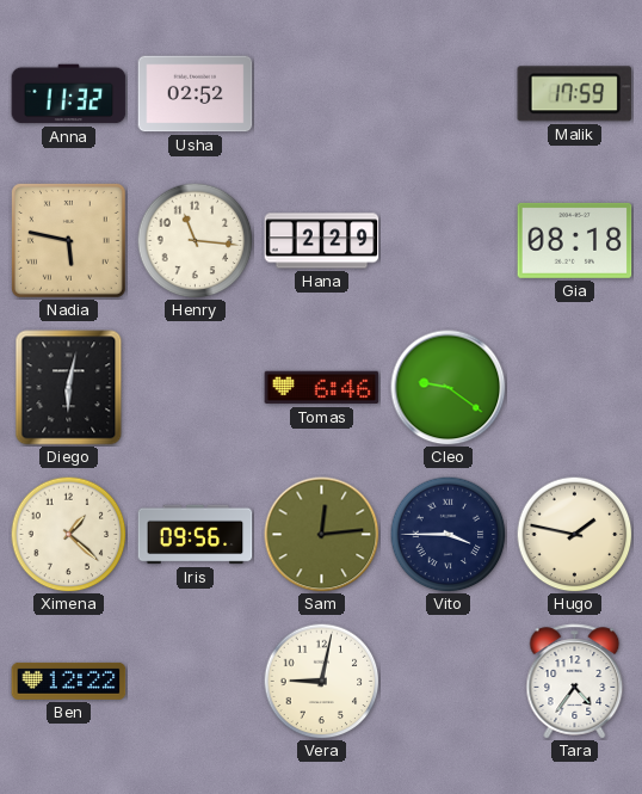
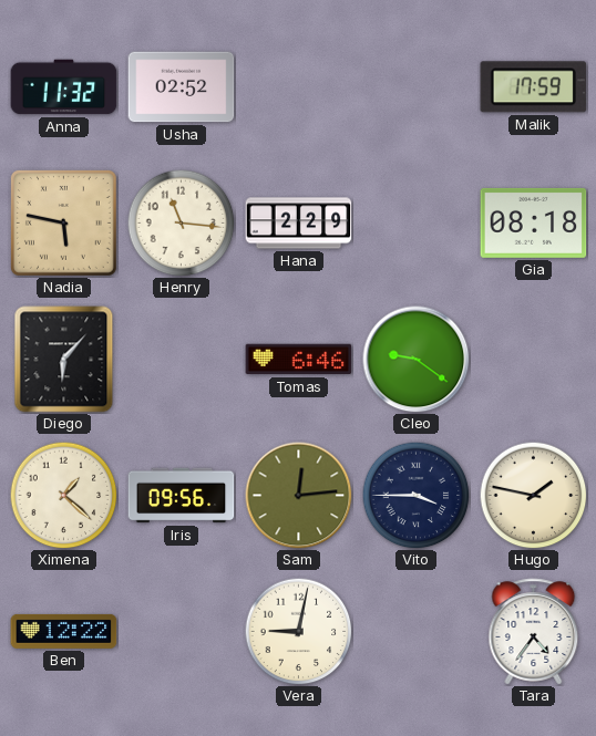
Diego: 6:02 -> 6:07 (64, 360)
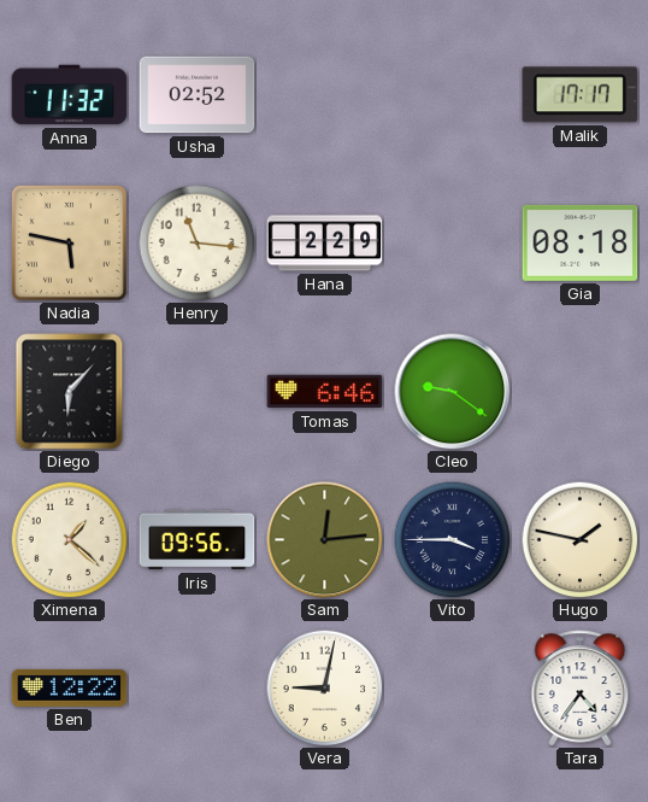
Malik: 17:59 -> 17:17 (581, 95)
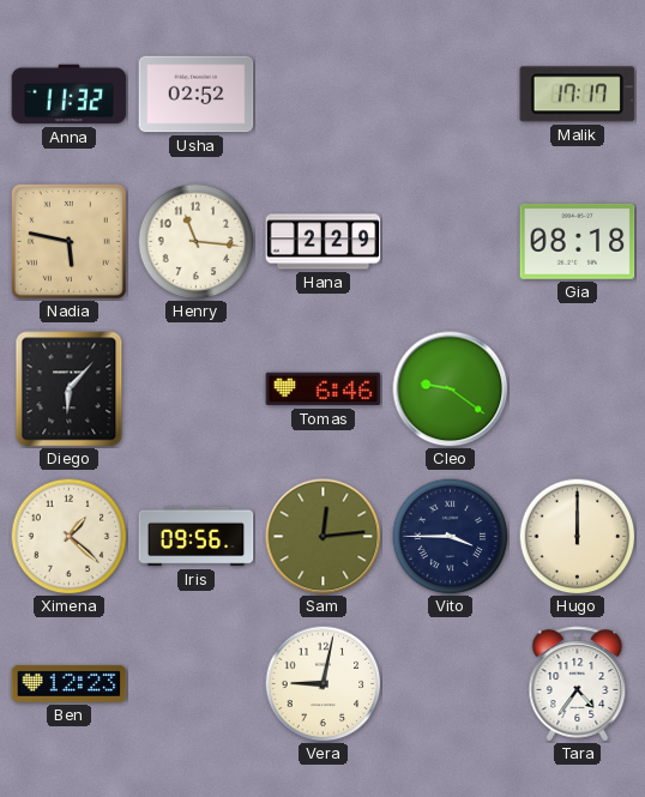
Hugo: 1:47 -> 12:00 (577, 536)
Ben: 12:22 -> 12:23 (70, 683)
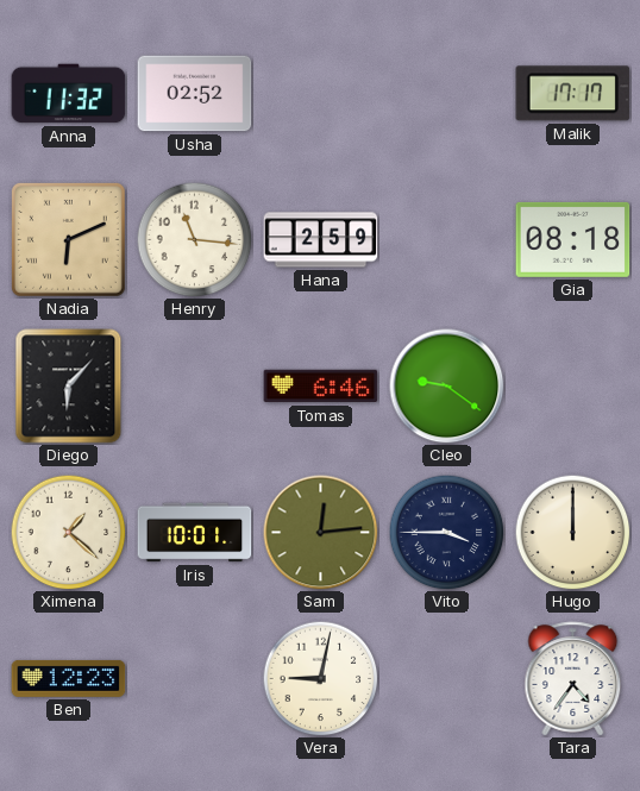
Nadia: 5:47 -> 6:11 (69, 240)
Hana: 2:29 -> 2:59 (321, 240)
Iris: 09:56 -> 10:01 (195, 533)
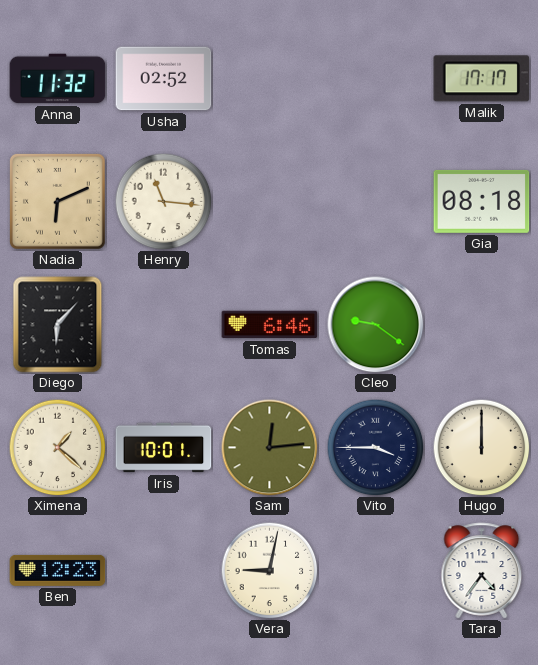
Hana: 2:59 -> none (321, 240)
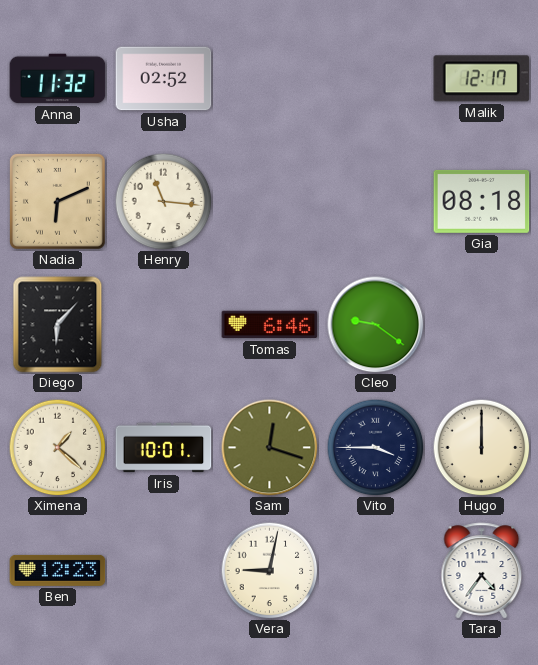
Malik: 17:17 -> 12:17 (482, 79)
Sam: 12:14 -> 12:18 (270, 448)
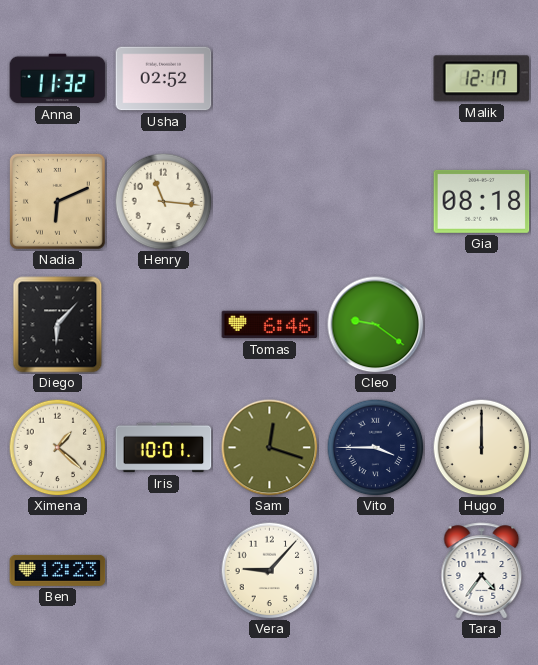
Vera: 9:02 -> 9:07 (269, 570)
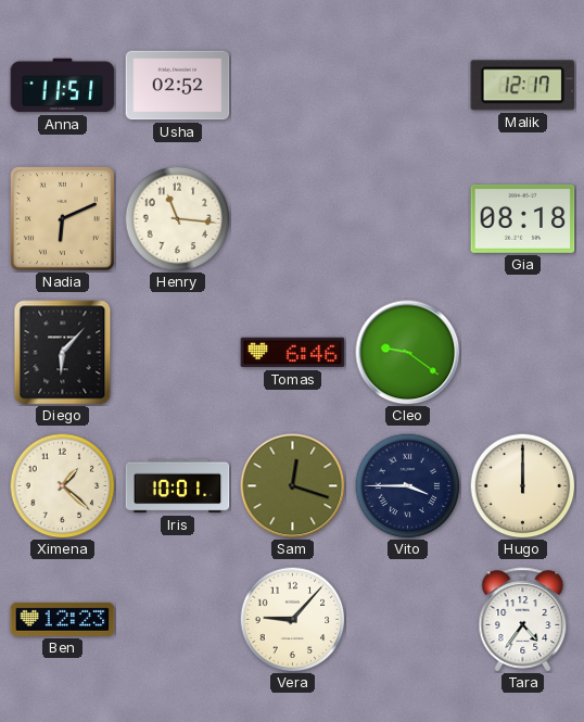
Anna: 11:32 -> 11:51 (63, 86)
